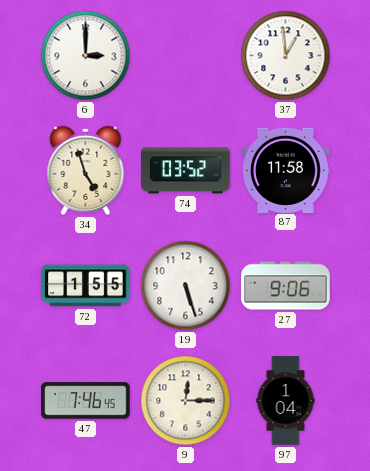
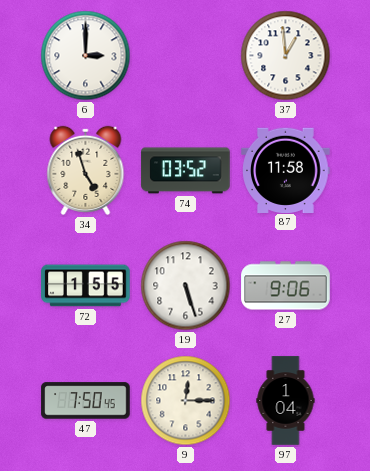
47: 7:46 -> 7:50 (86, 401)
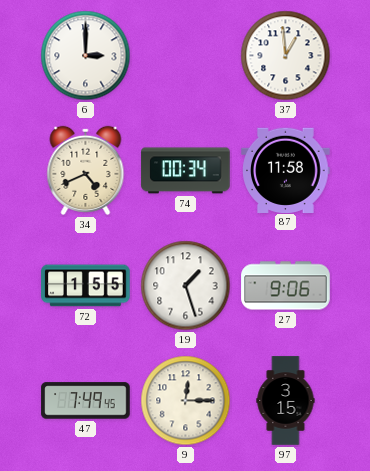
34: 4:57 -> 4:41 (86, 170)
74: 03:52 -> 00:34 (186, 171)
19: 5:27 -> 1:27 (186, 286)
47: 7:50 -> 7:49 (86, 401)
97: 1:04 -> 3:15 (286, 401)
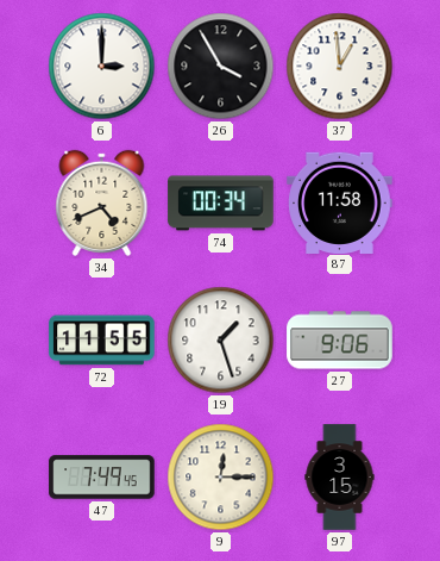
26: none -> 3:55 (221, 67)
72: 1:55 -> 11:55 (102, 341)
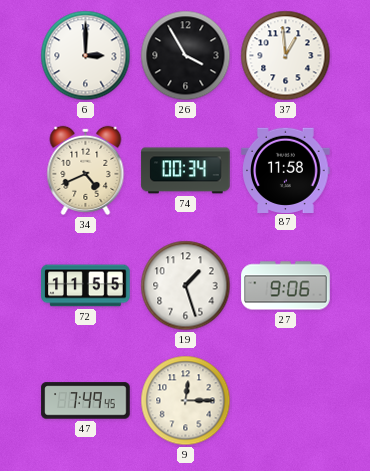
97: 3:15 -> none (340, 478)
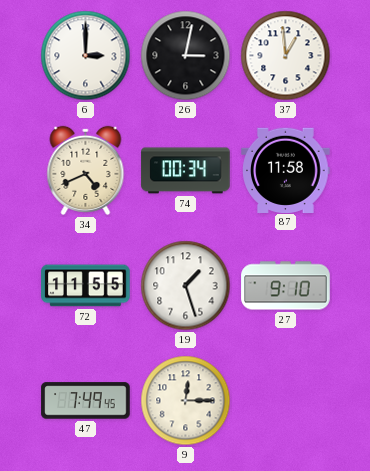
26: 3:55 -> 3:02 (186, 56)
27: 9:06 -> 9:10 (286, 286)
